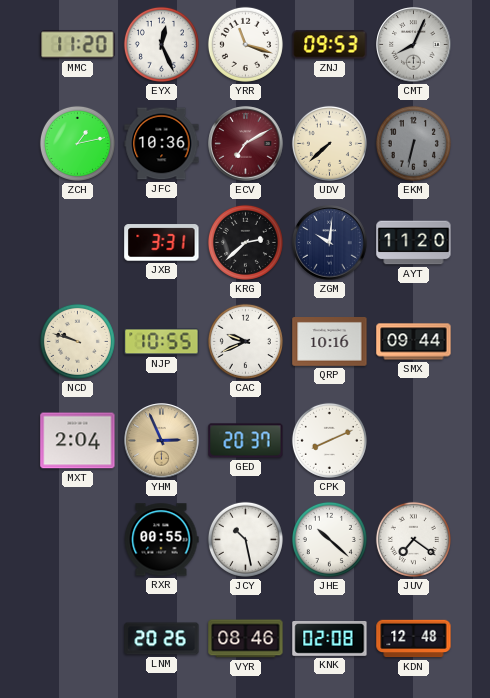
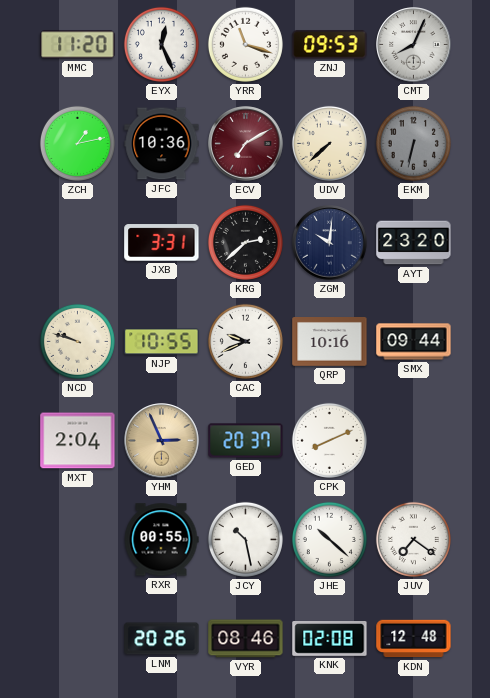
AYT: 11:20 -> 23:20 (414, 243)
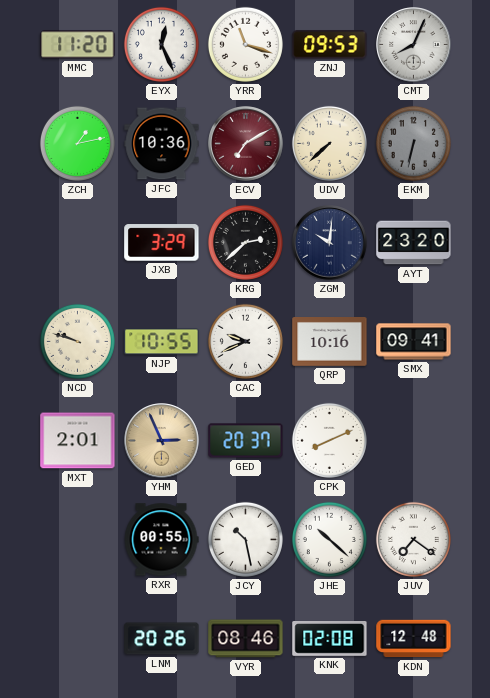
JXB: 3:31 -> 3:29 (162, 243)
SMX: 09:44 -> 09:41 (414, 342)
MXT: 2:04 -> 2:01 (78, 441)
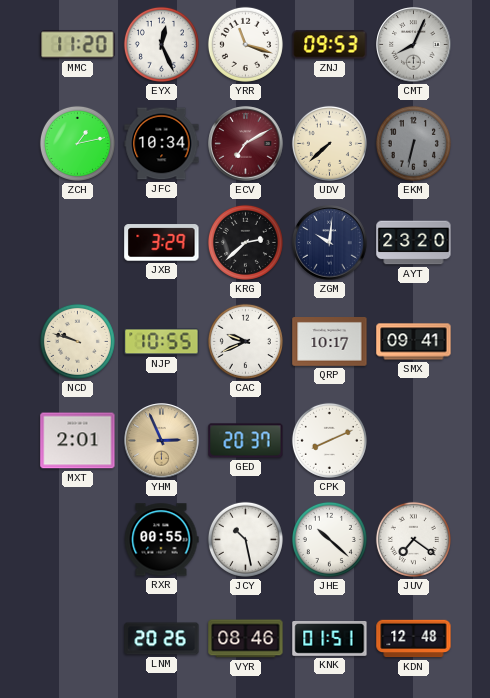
JFC: 10:36 -> 10:34 (162, 144)
QRP: 10:16 -> 10:17 (330, 342)
KNK: 02:08 -> 01:51 (330, 639)
